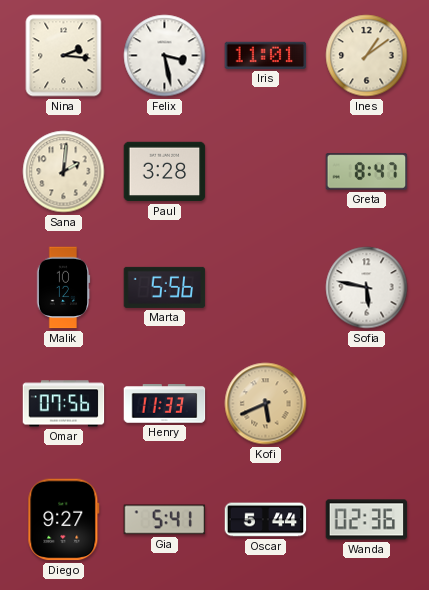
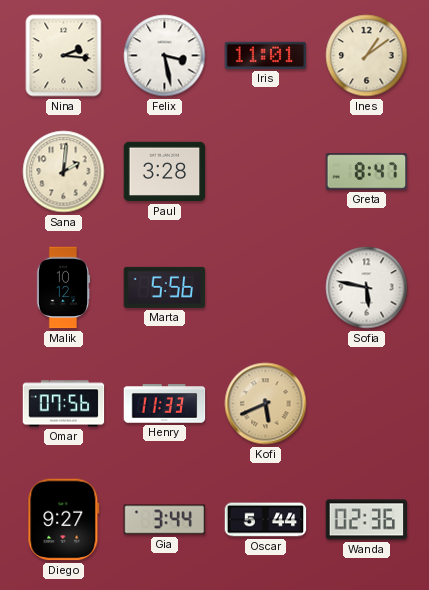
Gia: 5:41 -> 3:44 (165, 520)
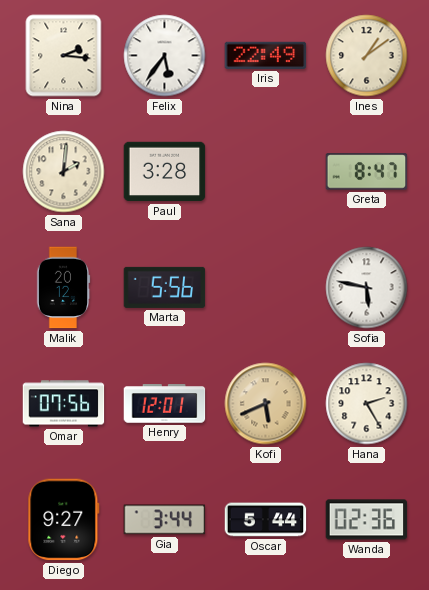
Felix: 3:28 -> 5:36 (165, 56)
Iris: 11:01 -> 22:49 (266, 55)
Malik: 10:12 -> 20:12 (63, 288)
Henry: 11:33 -> 12:01 (165, 404)
Hana: none -> 2:25 (367, 404)
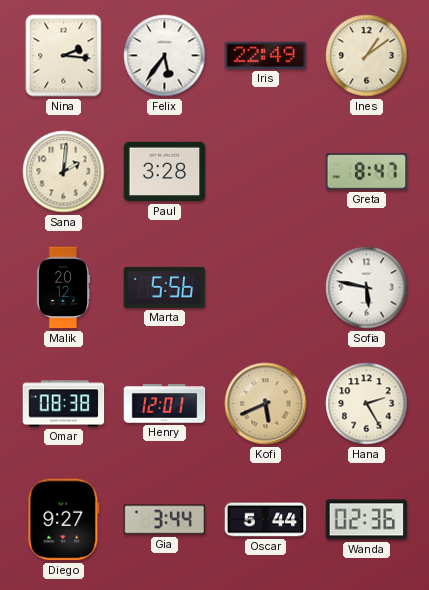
Omar: 07:56 -> 08:38 (64, 404)
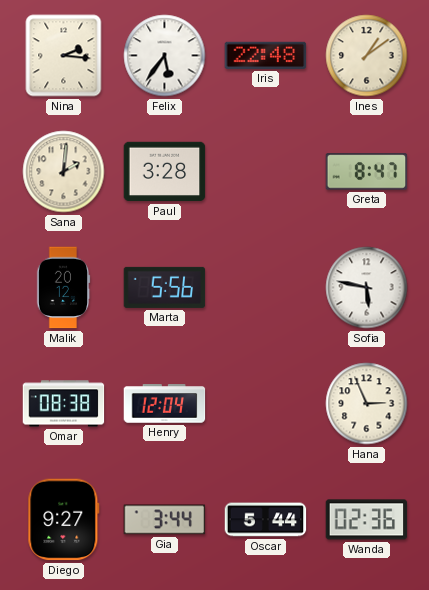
Iris: 22:49 -> 22:48 (266, 55)
Henry: 12:01 -> 12:04 (165, 404)
Kofi: 5:41 -> none (266, 404)
Hana: 2:25 -> 2:56 (367, 404)
